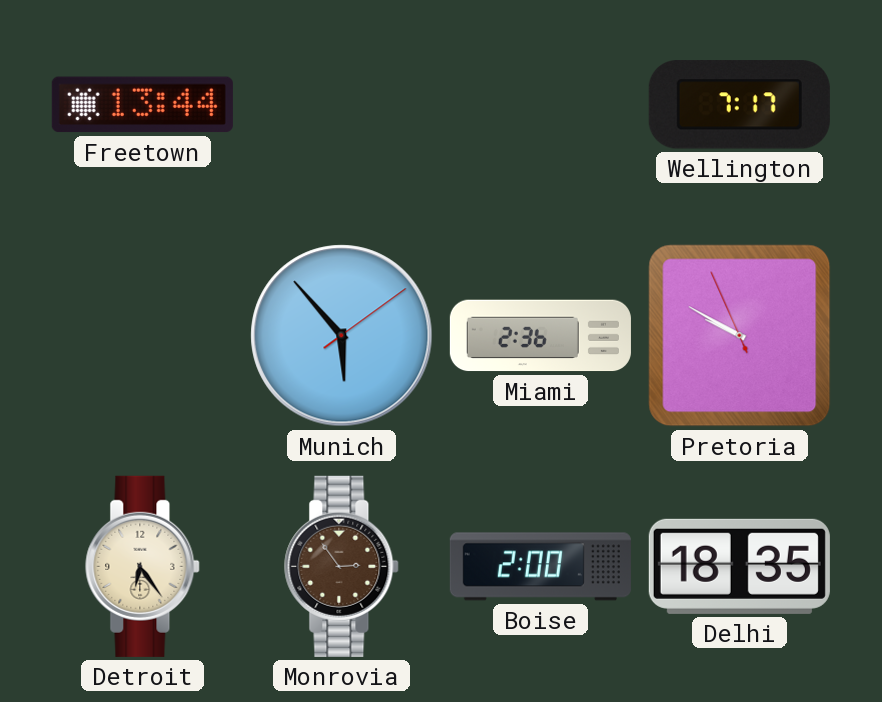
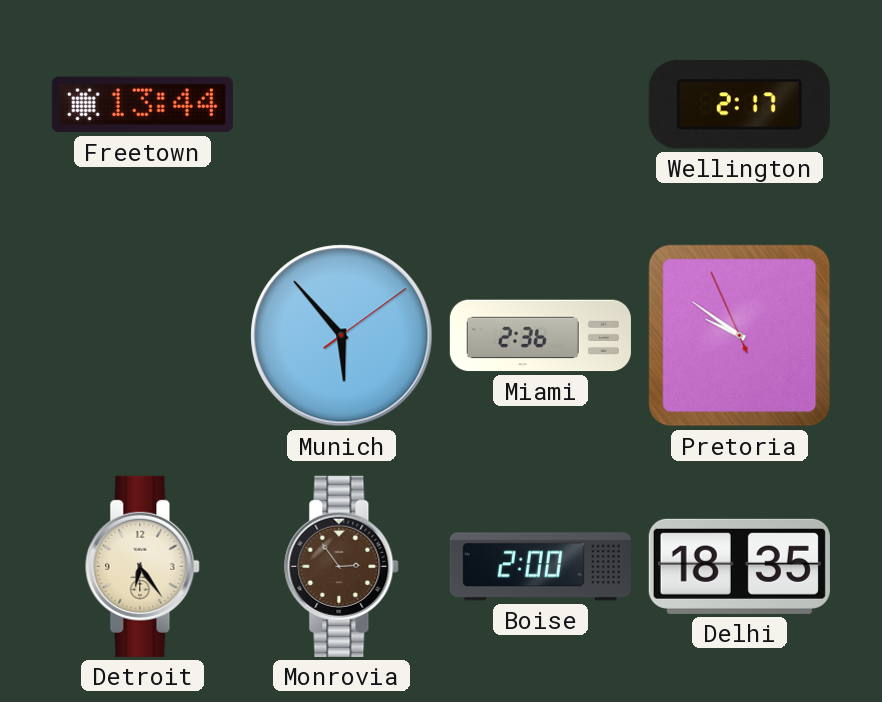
Wellington: 7:17 -> 2:17 (739, 105)
Pretoria: 9:49 -> 9:50 (740, 336)
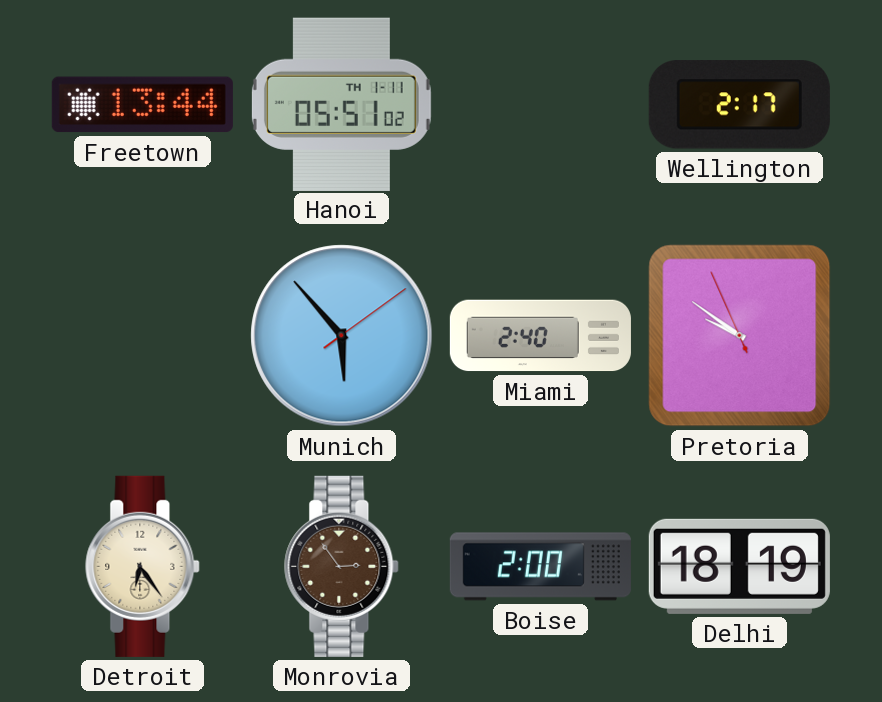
Hanoi: none -> 05:51 (341, 104)
Miami: 2:36 -> 2:40 (540, 336)
Delhi: 18:35 -> 18:19 (739, 566)
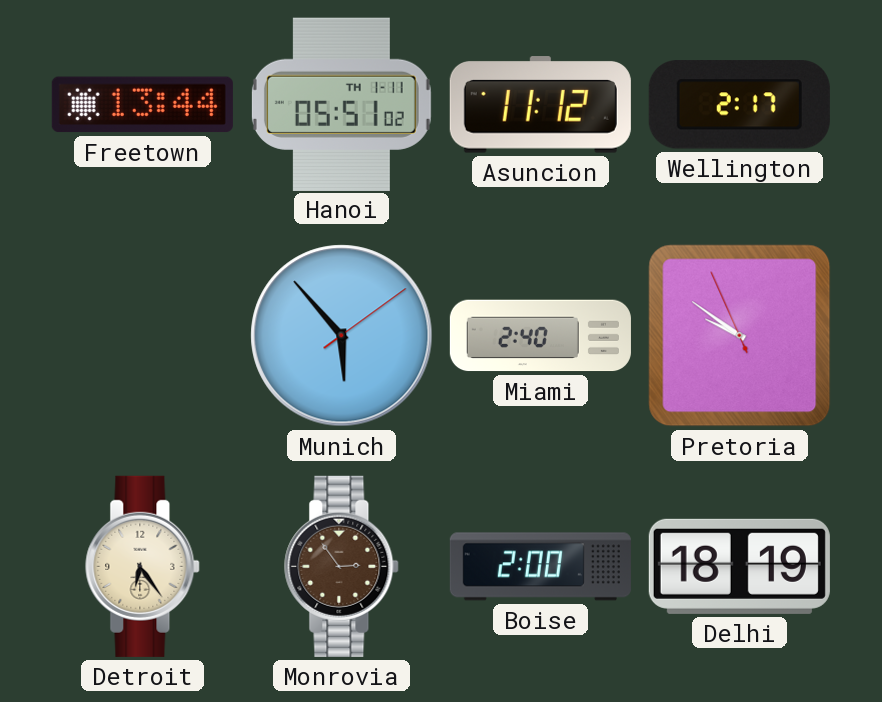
Asuncion: none -> 11:12 (540, 105)
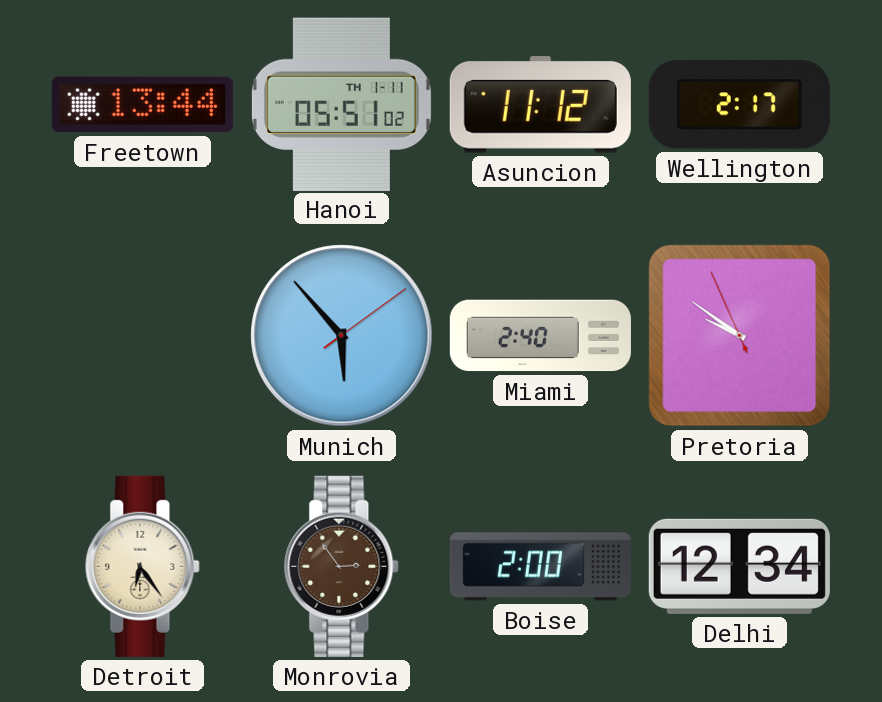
Delhi: 18:19 -> 12:34 (739, 566)
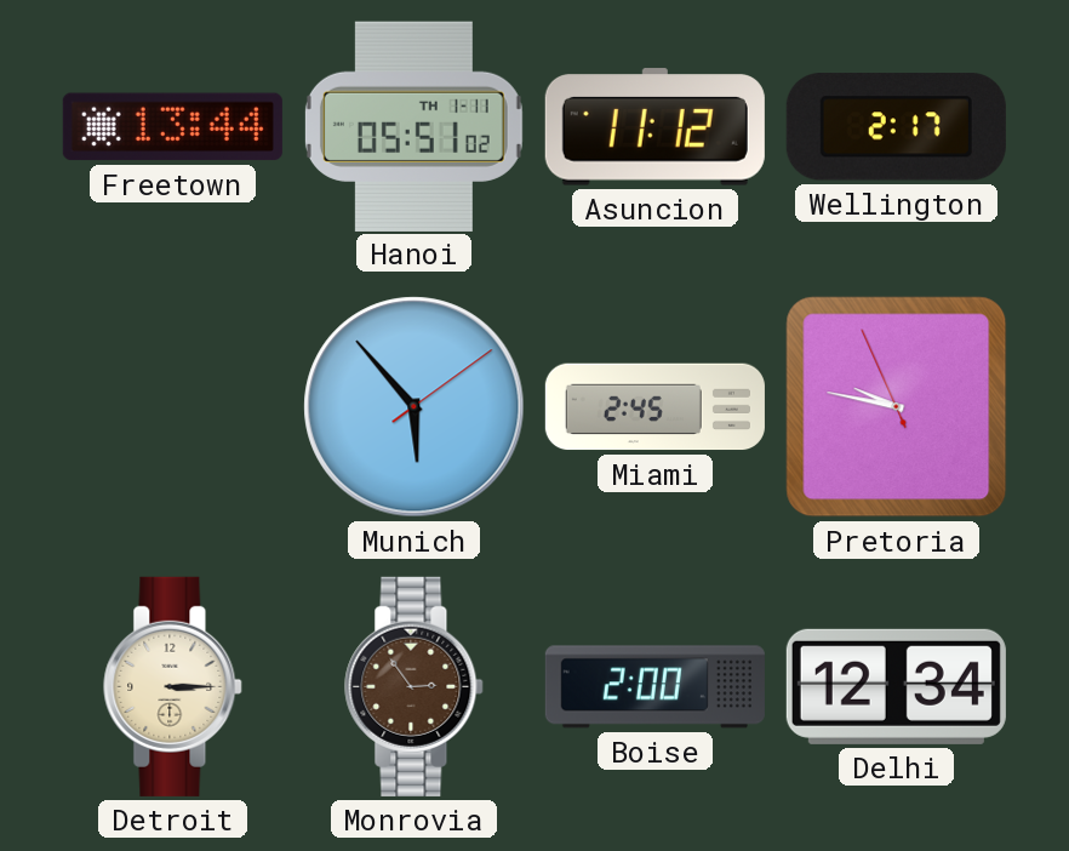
Miami: 2:40 -> 2:45 (654, 407)
Pretoria: 9:50 -> 9:46 (897, 407)
Detroit: 6:24 -> 3:15 (173, 686)
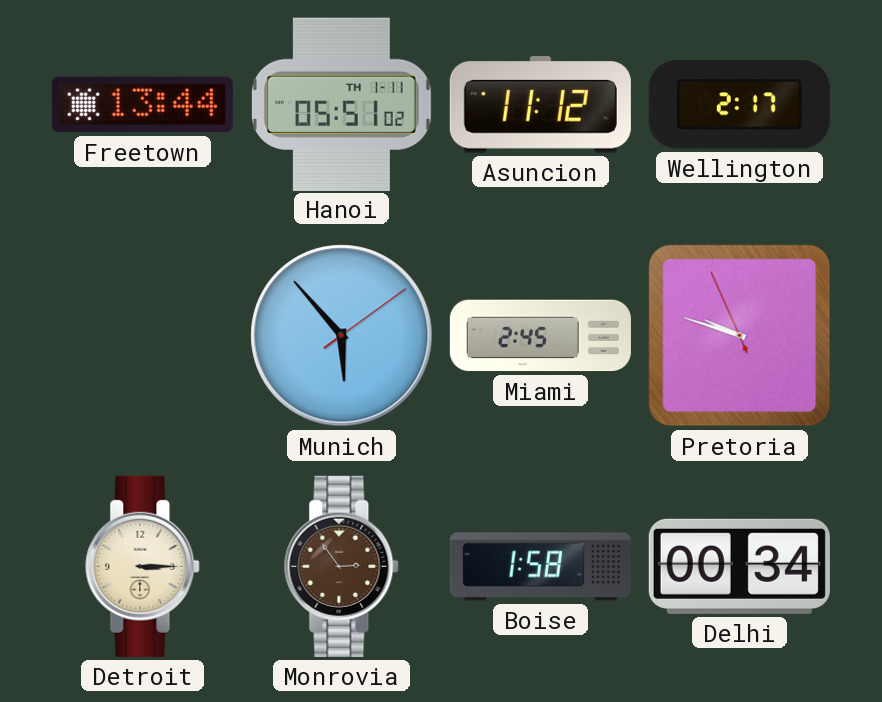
Pretoria: 9:46 -> 9:47 (740, 336)
Boise: 2:00 -> 1:58 (540, 567)
Delhi: 12:34 -> 00:34 (739, 566)
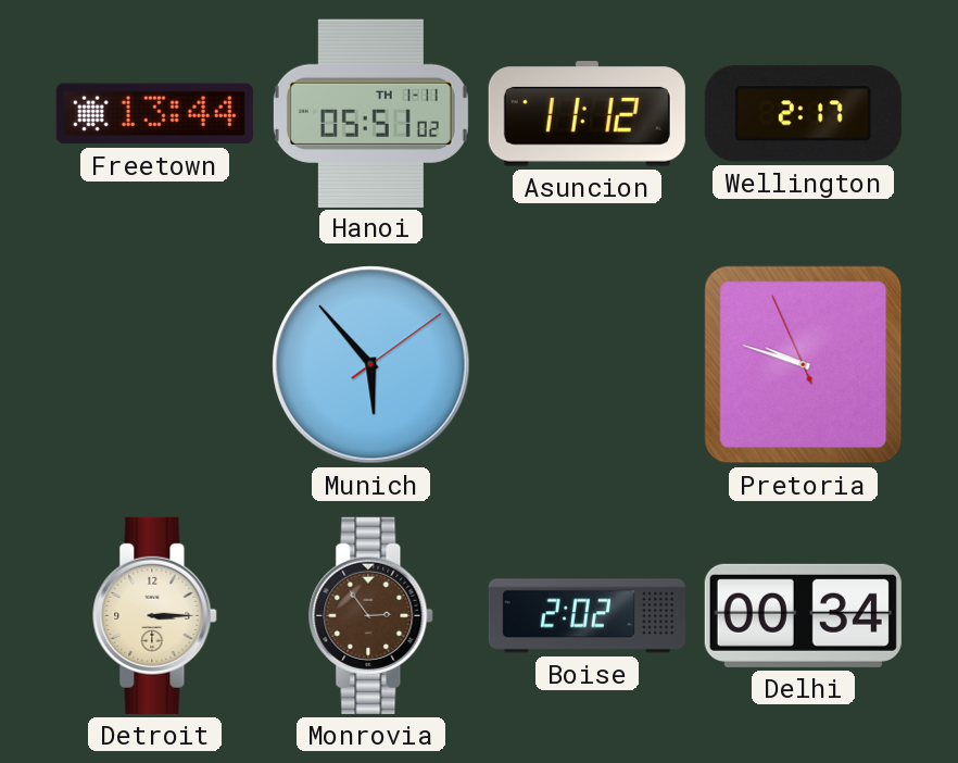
Miami: 2:45 -> none (540, 336)
Boise: 1:58 -> 2:02 (587, 616)
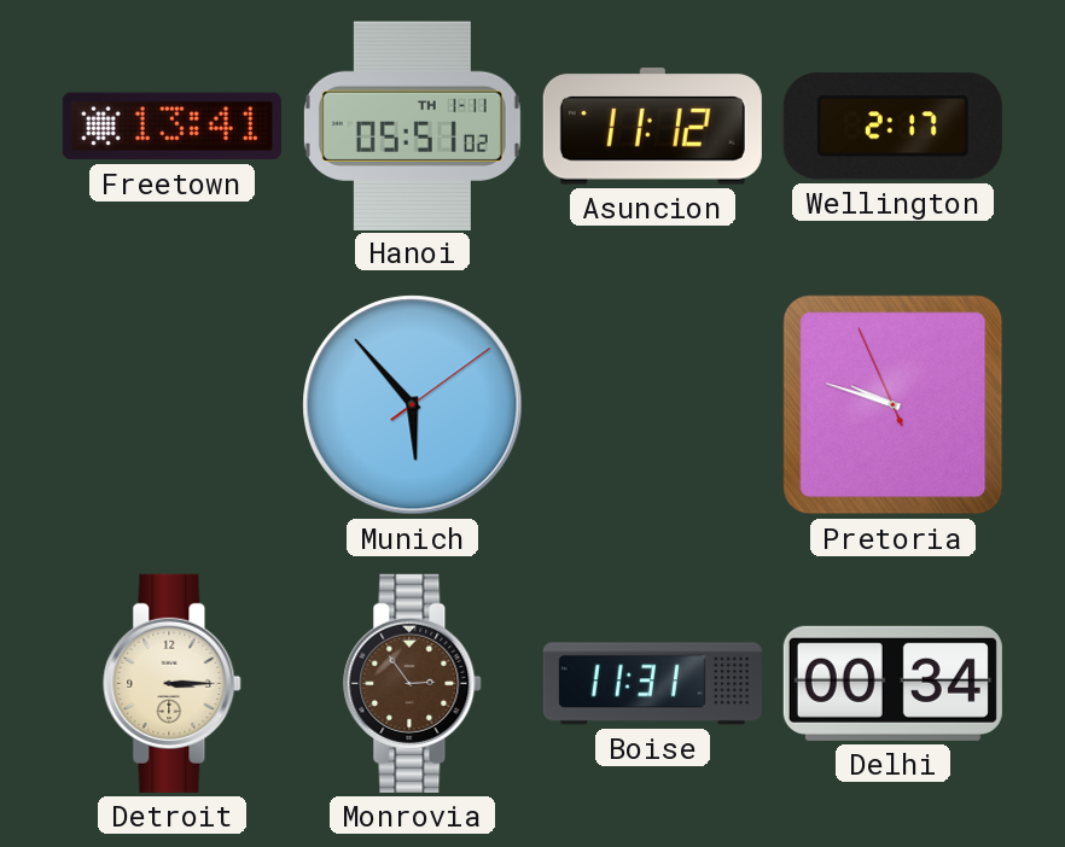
Freetown: 13:44 -> 13:41 (171, 127)
Boise: 2:02 -> 11:31 (652, 684)
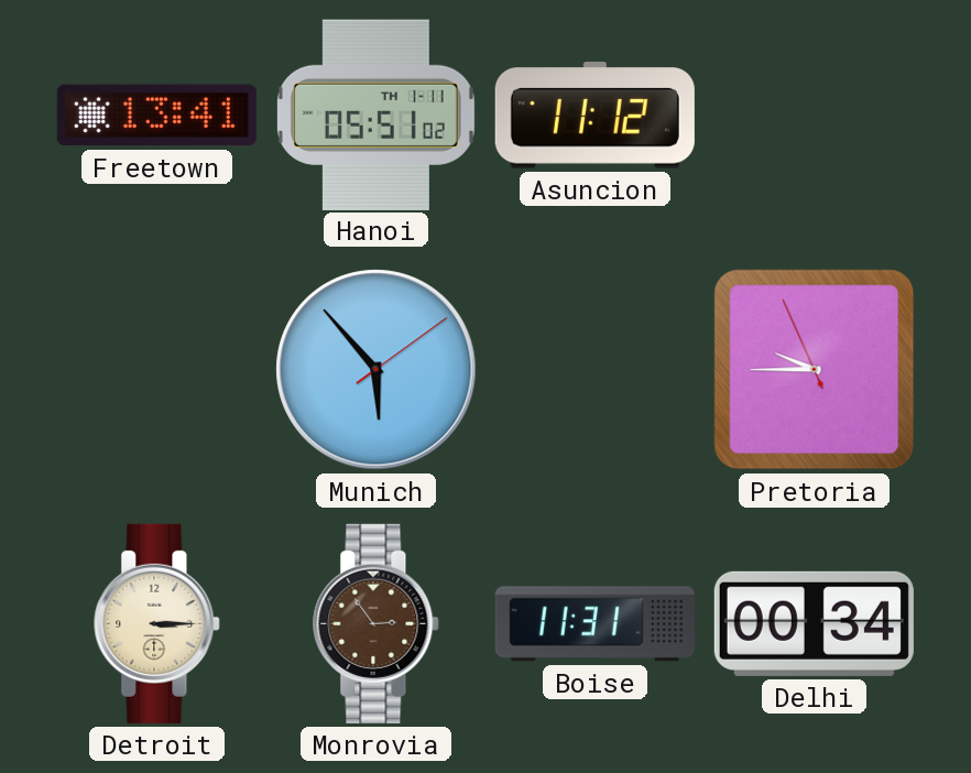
Wellington: 2:17 -> none (892, 127)
Pretoria: 9:47 -> 9:44 (815, 370)
